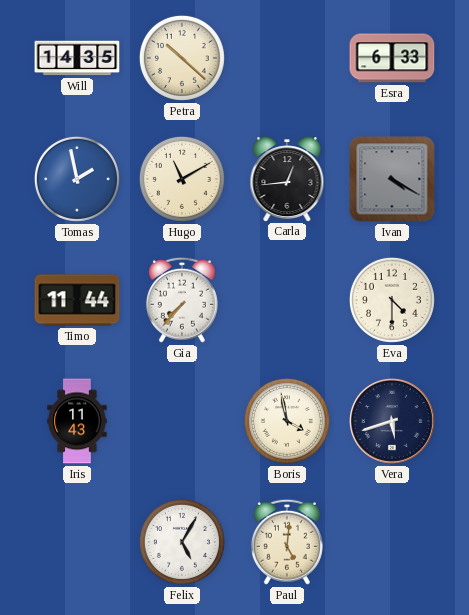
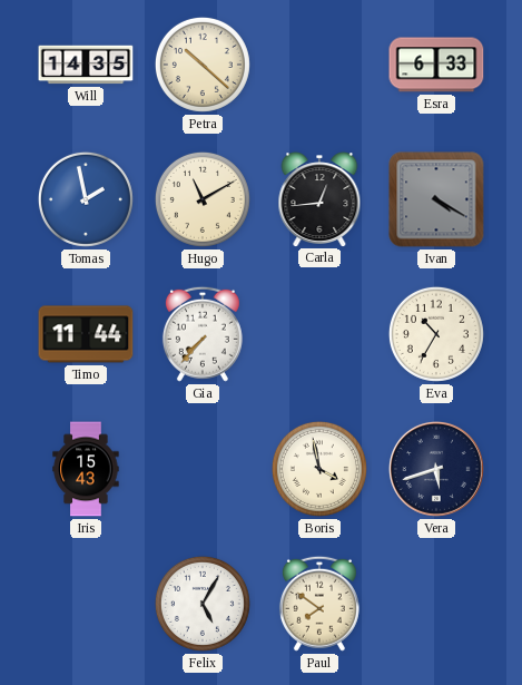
Eva: 4:30 -> 10:35 (436, 334)
Iris: 11:43 -> 15:43 (86, 469)
Paul: 5:01 -> 7:51 (319, 604)
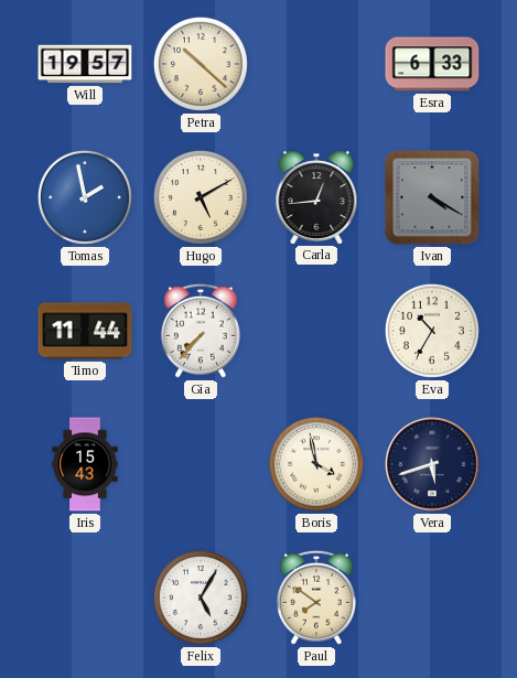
Will: 14:35 -> 19:57 (85, 64)
Hugo: 11:10 -> 5:10 (201, 197)
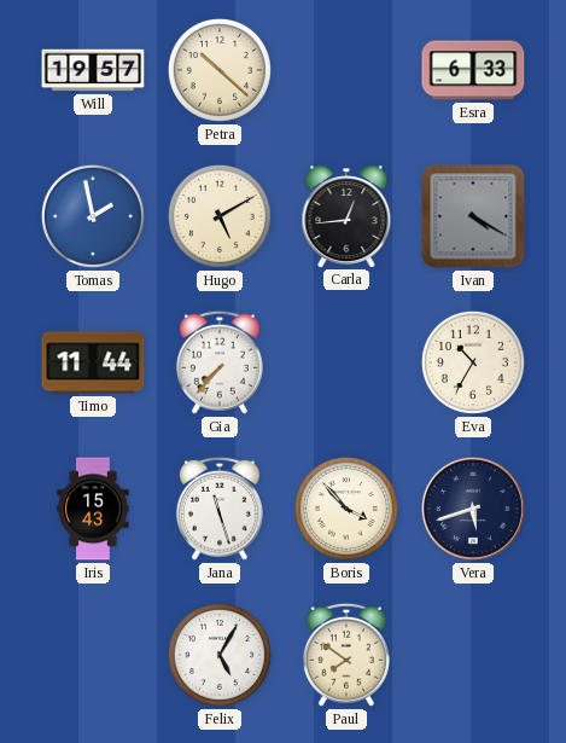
Jana: none -> 11:27 (220, 509)
Boris: 3:58 -> 3:53 (346, 509)
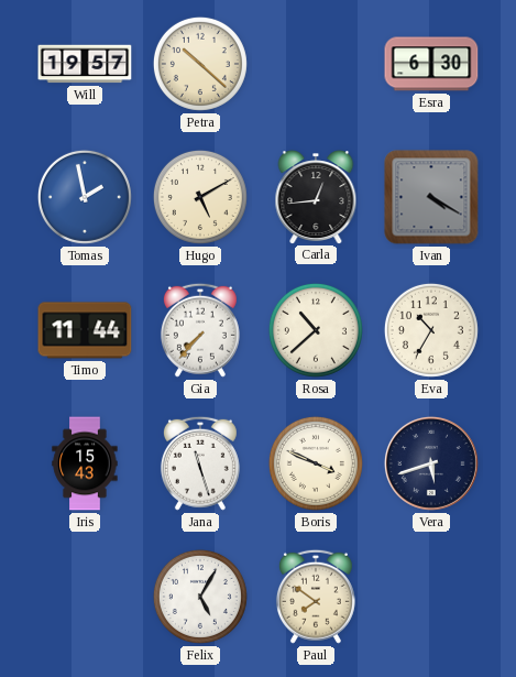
Esra: 6:33 -> 6:30 (431, 64)
Rosa: none -> 10:38 (316, 330)
Boris: 3:53 -> 3:49 (316, 463)
